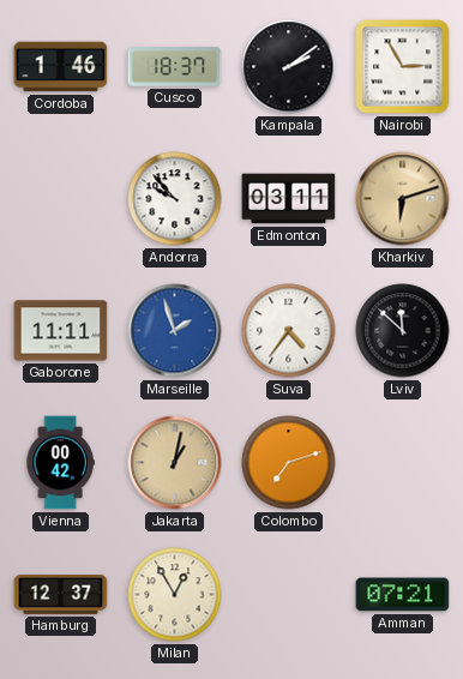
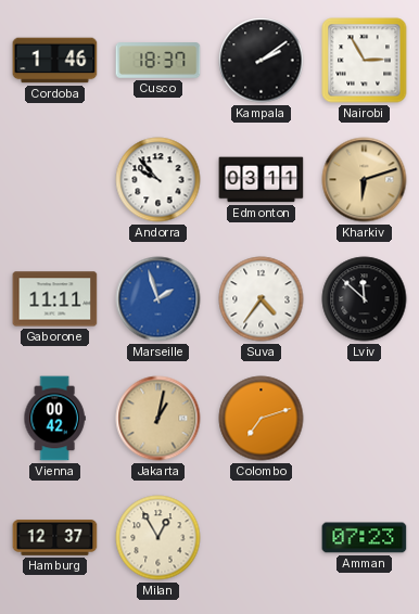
Amman: 07:21 -> 07:23 (365, 538)
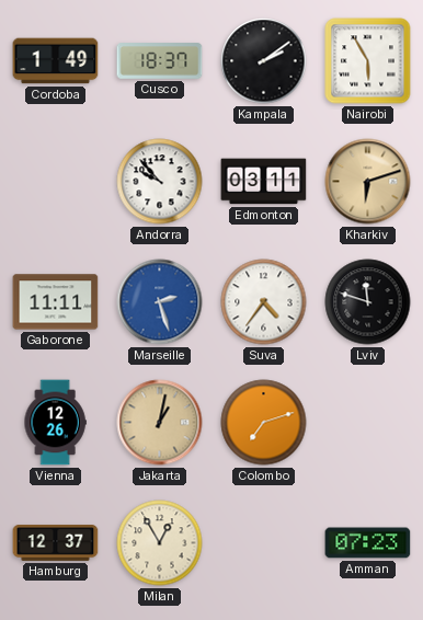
Cordoba: 1:46 -> 1:49 (56, 61)
Nairobi: 2:55 -> 5:55 (368, 61)
Marseille: 1:57 -> 2:27 (160, 302)
Lviv: 11:52 -> 11:48 (368, 302)
Vienna: 00:42 -> 12:26 (55, 423)
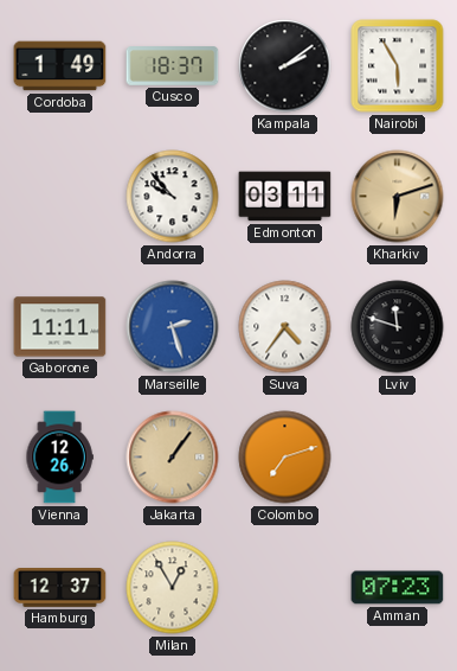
Jakarta: 1:02 -> 1:06 (173, 458)
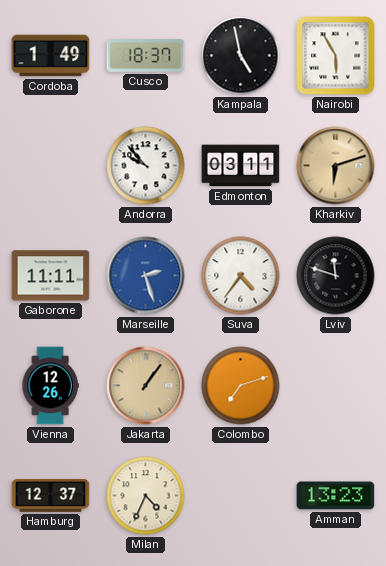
Kampala: 2:09 -> 4:58 (241, 56)
Milan: 12:55 -> 4:34 (146, 496)
Amman: 07:23 -> 13:23 (336, 496)
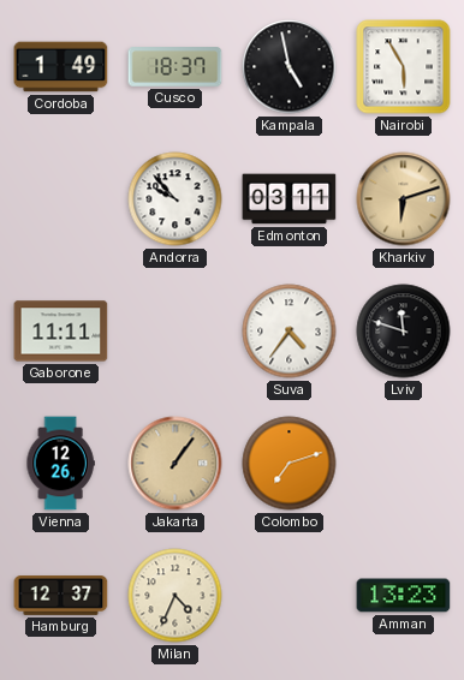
Marseille: 2:27 -> none (146, 276)
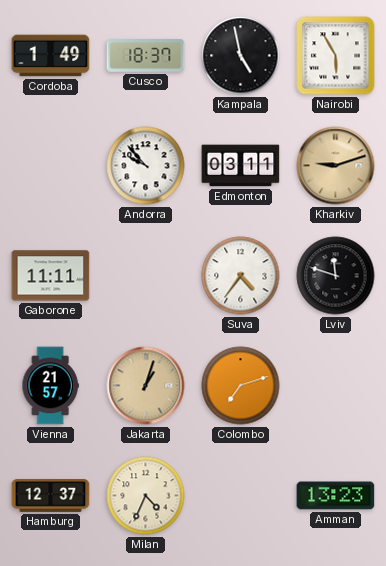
Kharkiv: 6:12 -> 9:12 (336, 166)
Vienna: 12:26 -> 21:57 (50, 386)
Jakarta: 1:06 -> 1:03 (146, 386)
